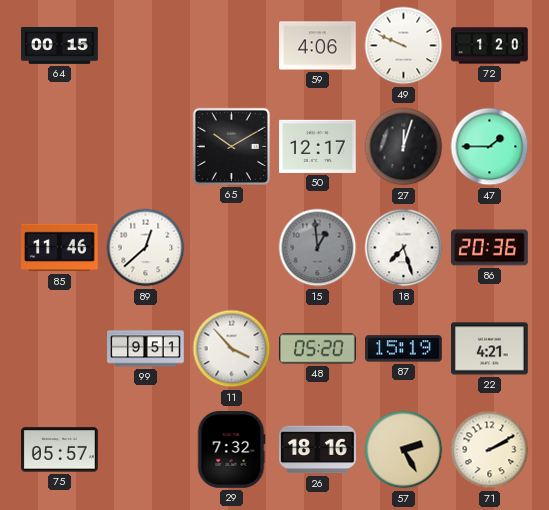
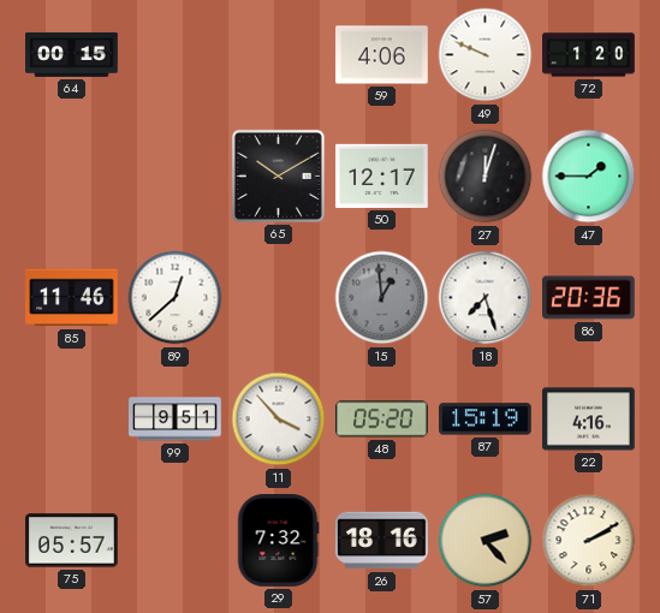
22: 4:21 -> 4:16 (589, 419)
57: 2:25 -> 2:23 (486, 541)
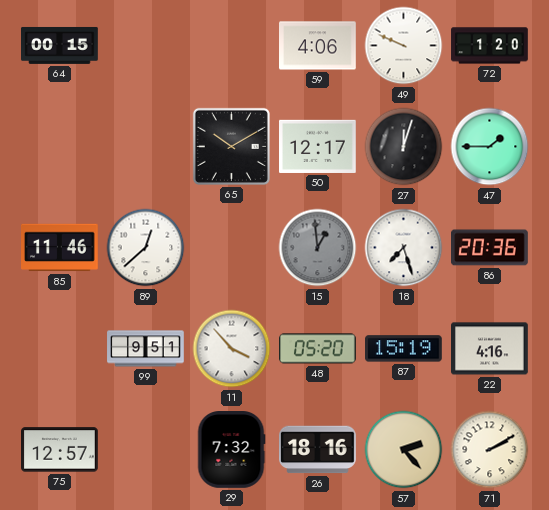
75: 05:57 -> 12:57 (60, 450)
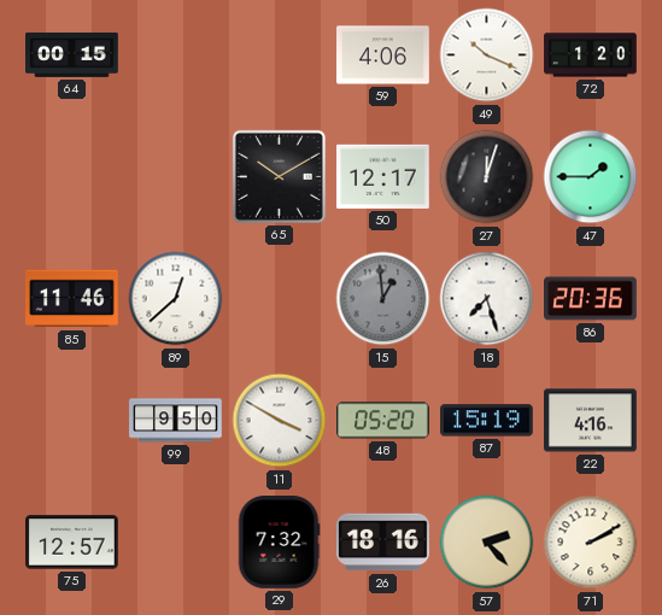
49: 9:49 -> 10:19 (487, 55)
99: 9:51 -> 9:50 (176, 421)
11: 3:53 -> 3:50 (280, 421)
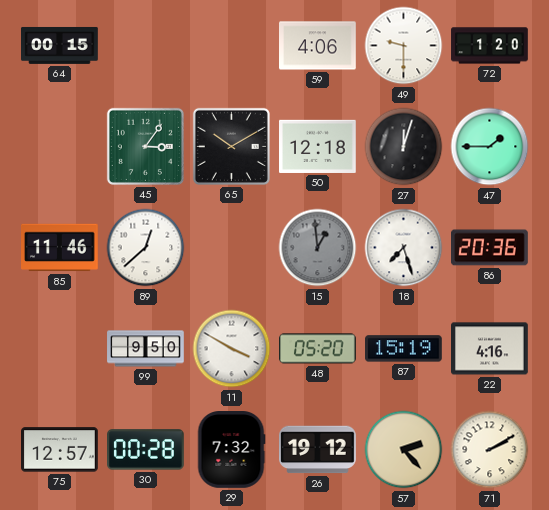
49: 10:19 -> 9:30 (404, 46)
45: none -> 3:06 (145, 146)
50: 12:17 -> 12:18 (318, 146)
30: none -> 00:28 (146, 450)
26: 18:16 -> 19:12 (318, 450)
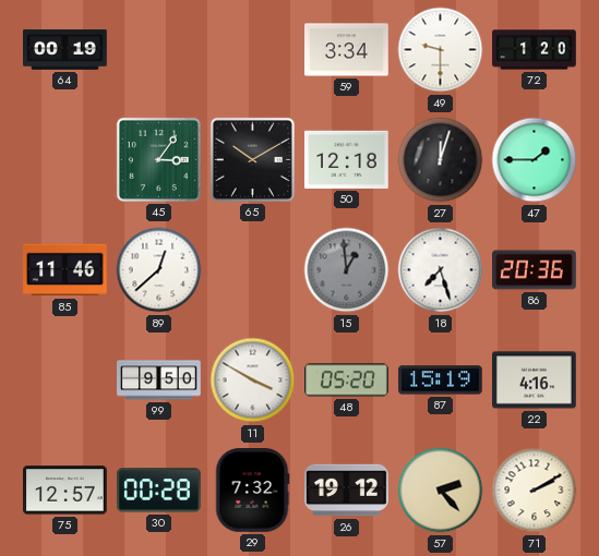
64: 00:15 -> 00:19 (65, 49)
59: 4:06 -> 3:34 (347, 50)
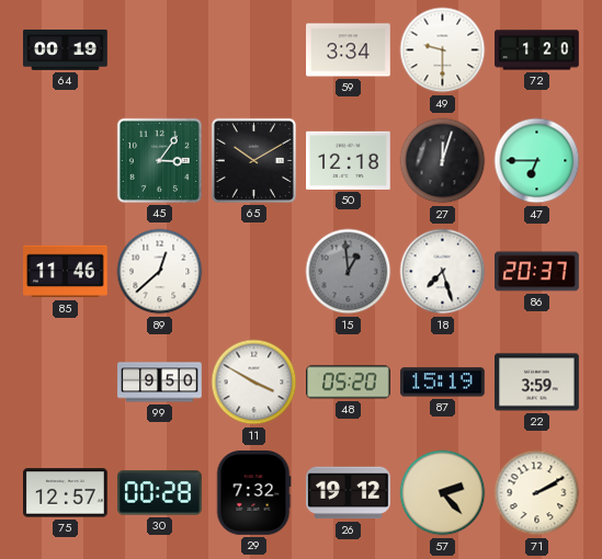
47: 1:45 -> 6:45 (537, 161)
86: 20:36 -> 20:37 (537, 272)
22: 4:16 -> 3:59 (537, 383)
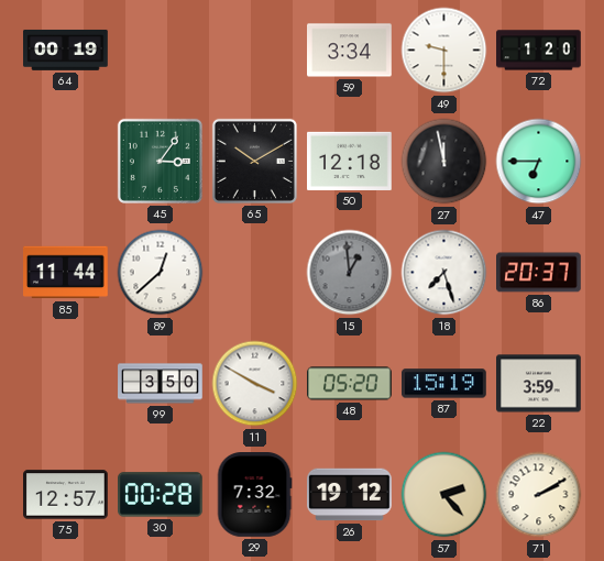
27: 12:03 -> 11:58 (444, 162)
85: 11:46 -> 11:44 (66, 273)
99: 9:50 -> 3:50 (161, 384)
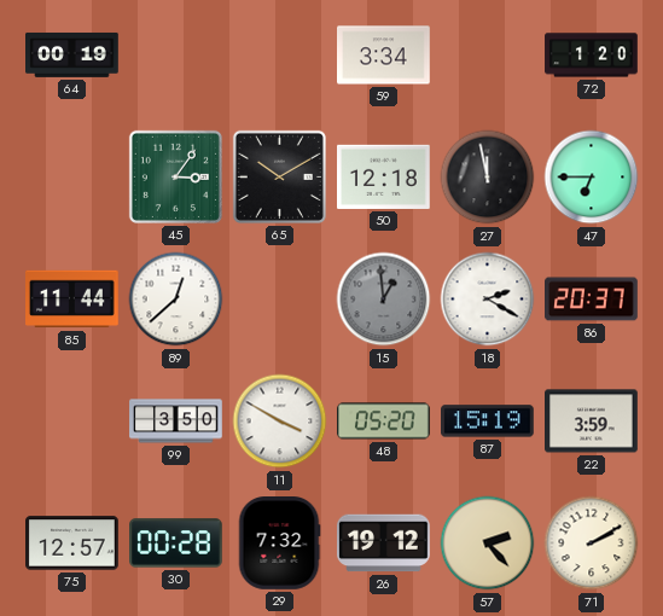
49: 9:30 -> none (444, 51)
18: 7:27 -> 2:20 (488, 300)
